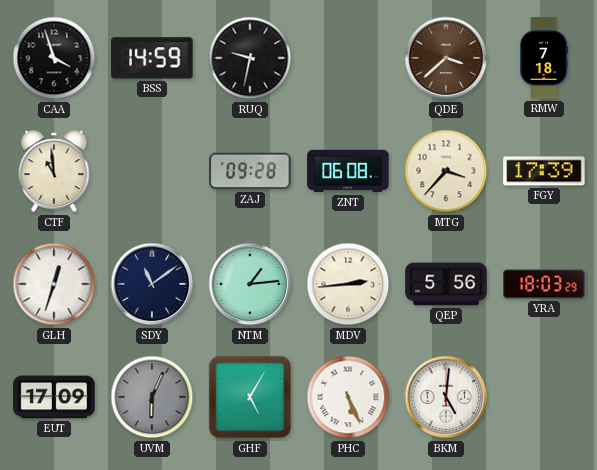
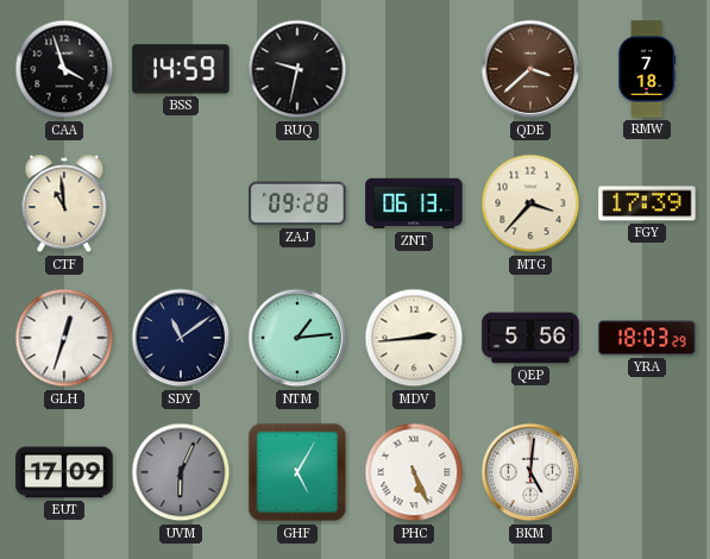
ZNT: 06:08 -> 06:13 (414, 203)
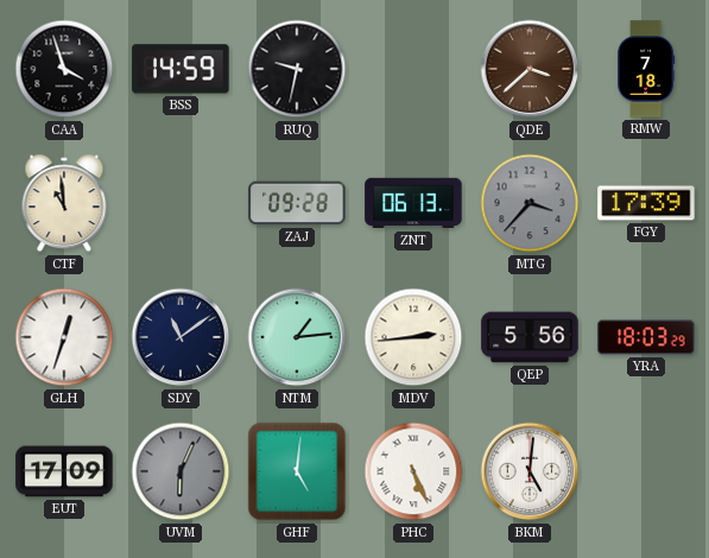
MTG dial: cream -> grey (530, 203)
GHF: 5:05 -> 5:01 (297, 471)
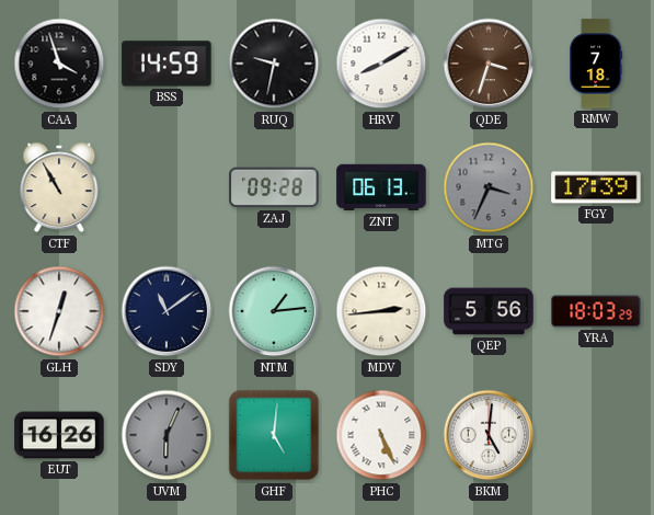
HRV: none -> 8:10 (381, 64)
QDE: 3:38 -> 3:33 (489, 64)
CTF: 10:59 -> 10:55 (59, 187)
MTG: 3:37 -> 3:34 (489, 187)
EUT: 17:09 -> 16:26 (59, 435)
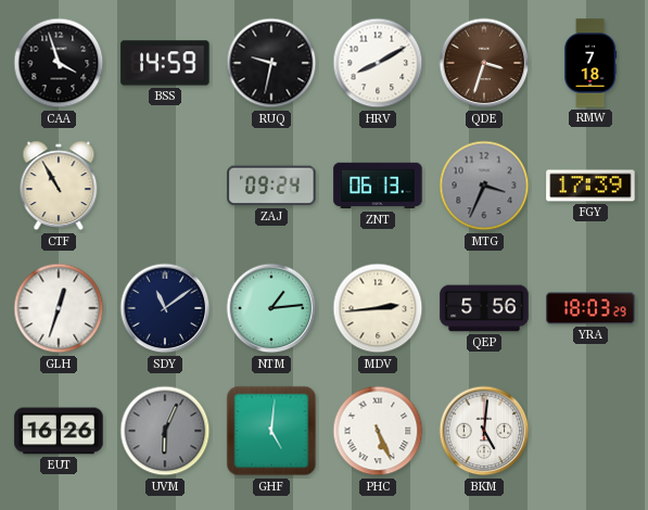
ZAJ: 09:28 -> 09:24 (271, 186)
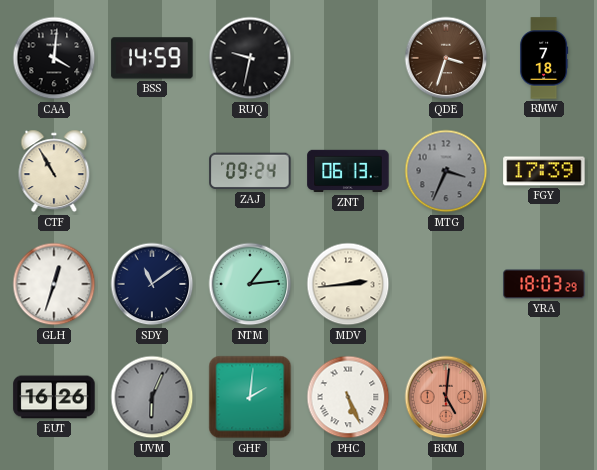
CAA: 3:57 -> 4:01 (54, 58)
HRV: 8:10 -> none (378, 63)
QEP: 5:56 -> none (484, 308)
GHF: 5:01 -> 2:01 (250, 397)
BKM dial: white -> salmon (446, 397)
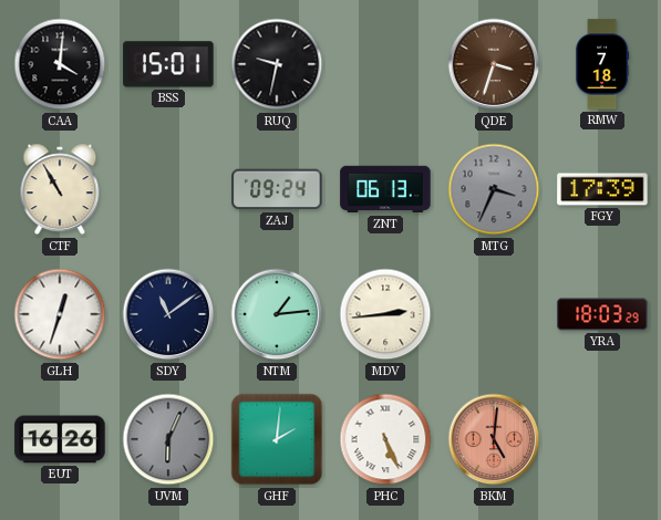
BSS: 14:59 -> 15:01 (168, 64)
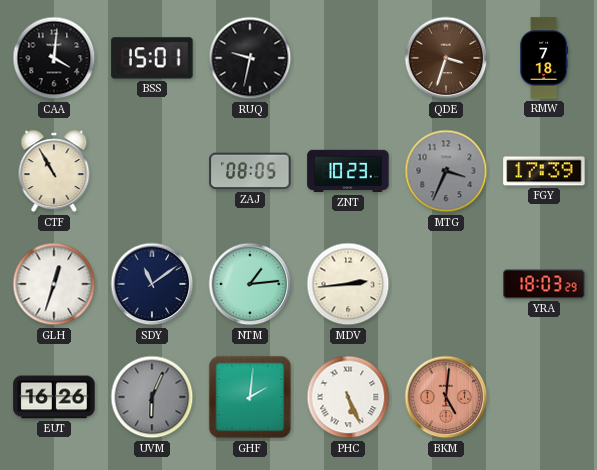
ZAJ: 09:24 -> 08:05 (250, 171)
ZNT: 06:13 -> 10:23 (348, 171)
